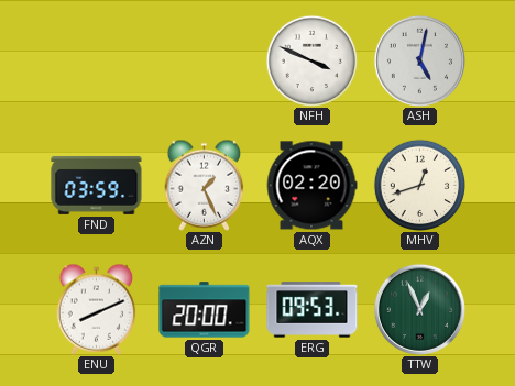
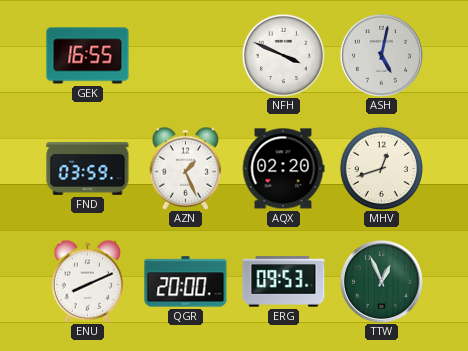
GEK: none -> 16:55 (88, 56)
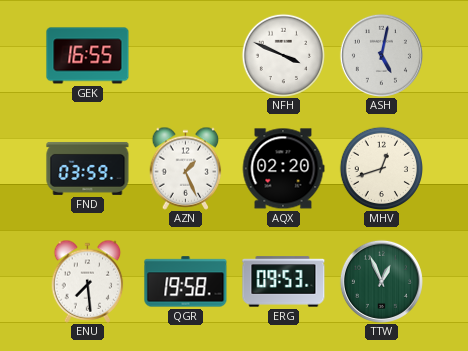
ENU: 8:11 -> 7:29 (88, 281)
QGR: 20:00 -> 19:58 (186, 282)
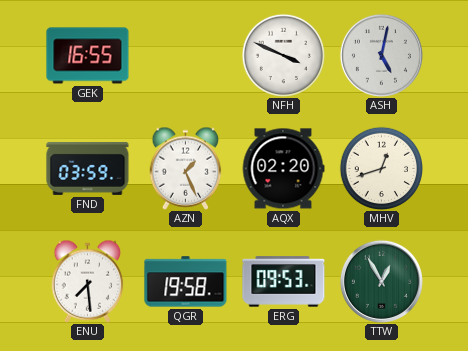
TTW: 12:56 -> 12:55 (381, 281)
